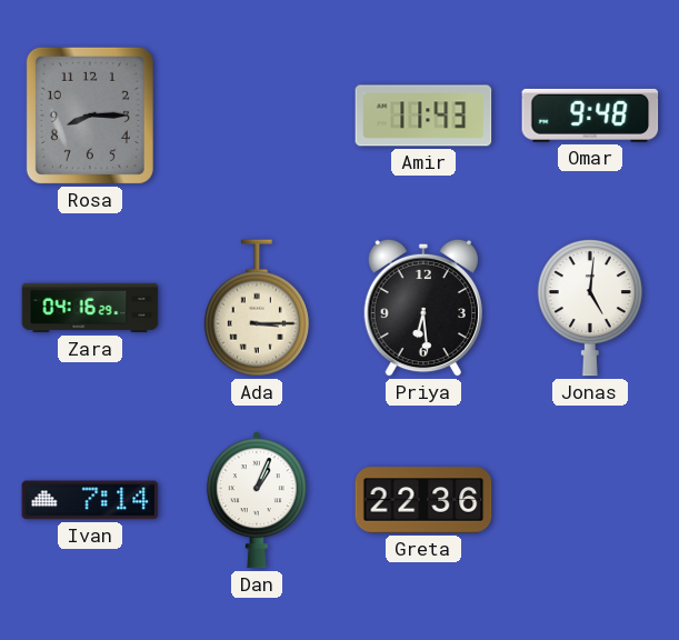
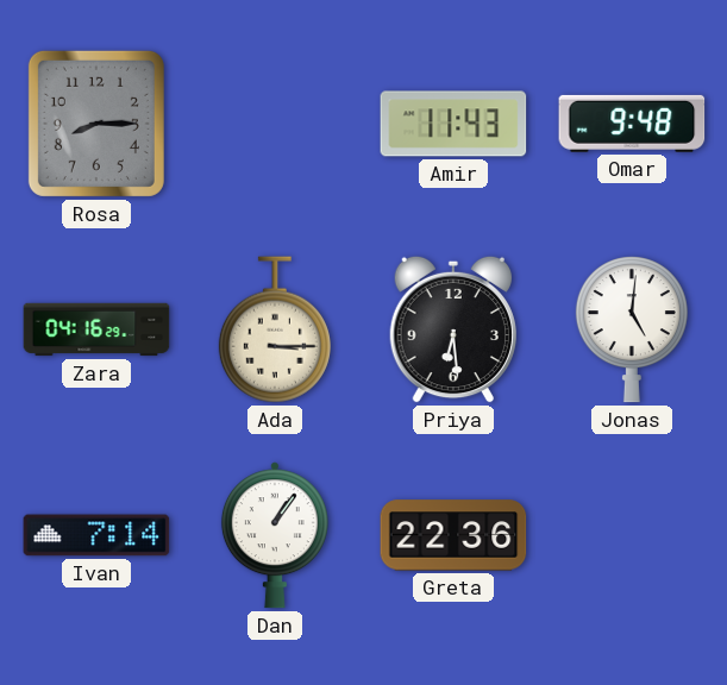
Dan: 1:04 -> 1:06 (275, 535)
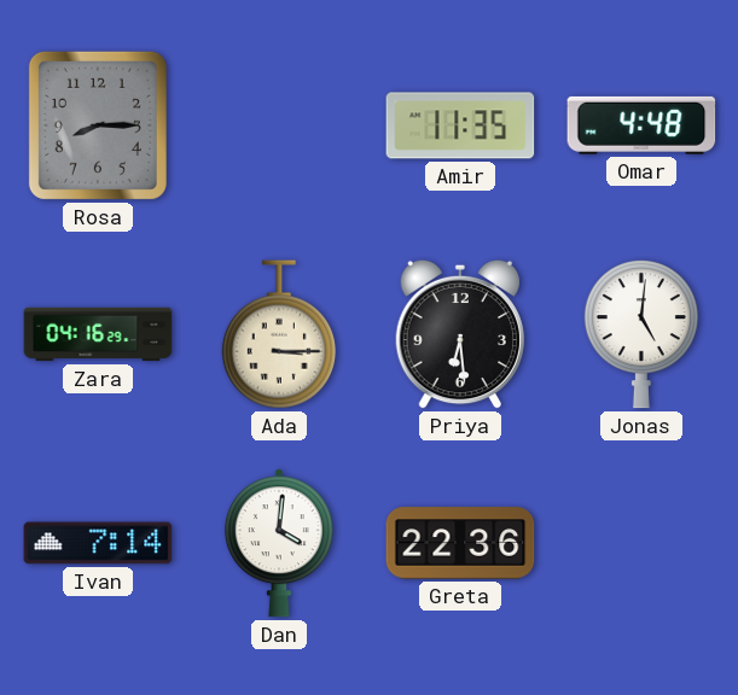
Amir: 11:43 -> 11:35 (460, 125)
Omar: 9:48 -> 4:48 (641, 125)
Dan: 1:06 -> 4:01 (279, 543)
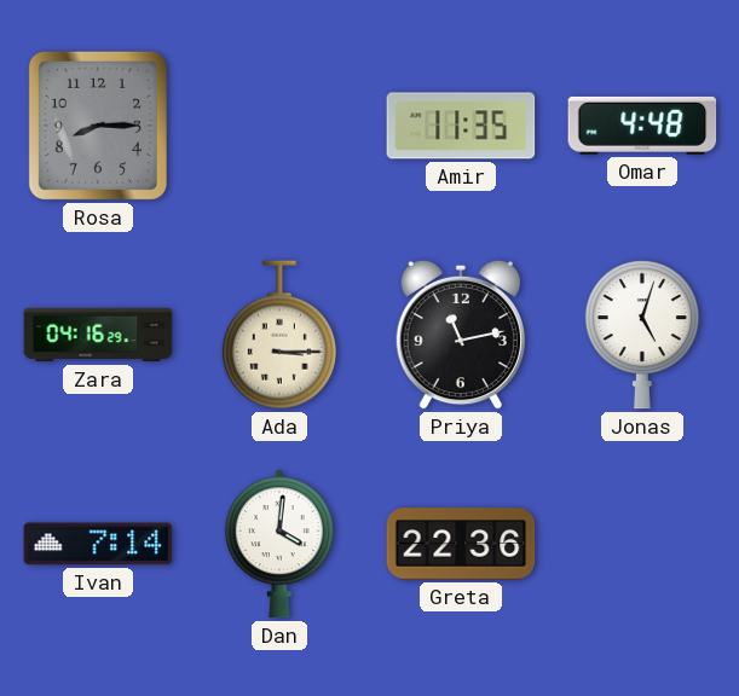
Priya: 6:29 -> 11:13 (461, 335)
Jonas: 5:01 -> 5:03 (642, 336)
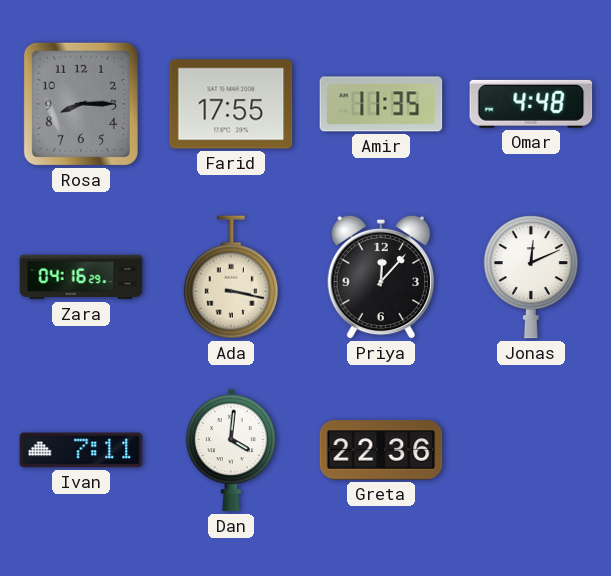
Farid: none -> 17:55 (231, 104)
Ada: 3:15 -> 3:17 (231, 277)
Priya: 11:13 -> 12:07 (381, 277)
Jonas: 5:03 -> 12:11 (531, 278)
Ivan: 7:14 -> 7:11 (81, 450)
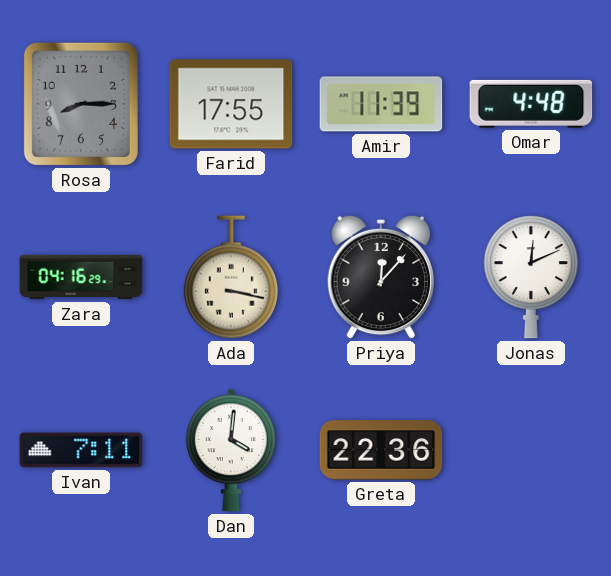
Amir: 11:35 -> 11:39 (381, 104)
